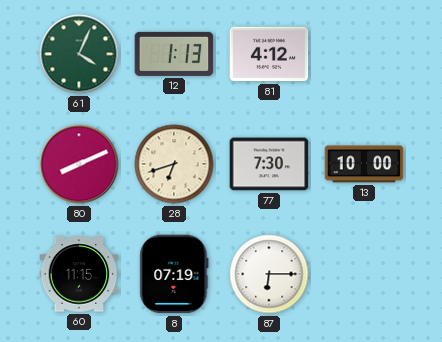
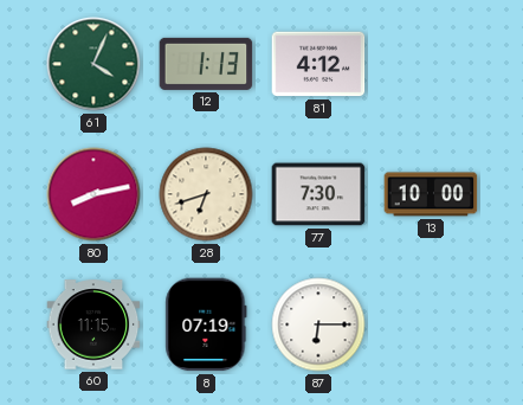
80: 8:11 -> 8:13 (93, 194)
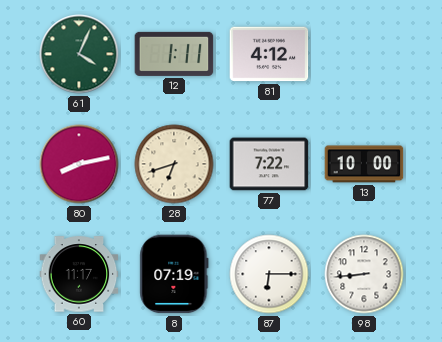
12: 1:13 -> 1:11 (174, 54)
77: 7:30 -> 7:22 (269, 164)
60: 11:15 -> 11:17 (79, 274)
98: none -> 8:44 (364, 274)
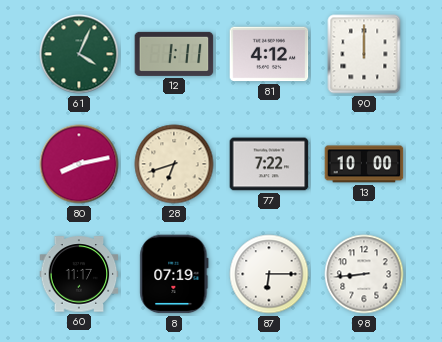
90: none -> 12:00 (364, 54)
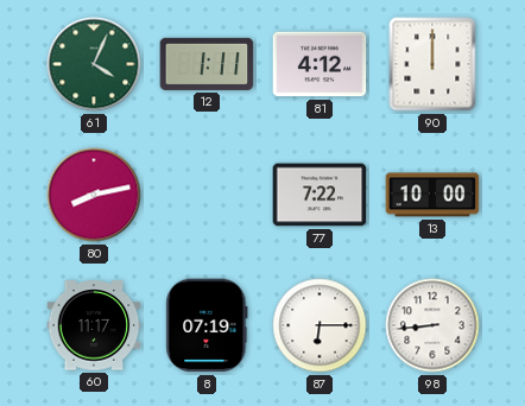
28: 6:42 -> none (174, 164)
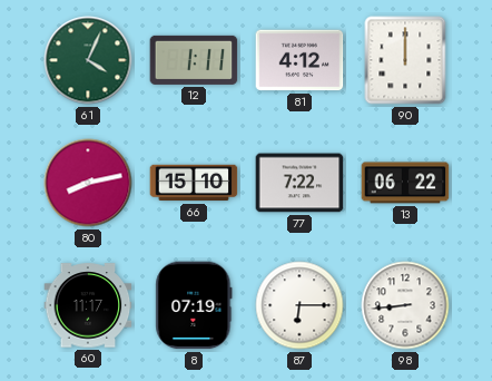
66: none -> 15:10 (194, 183)
13: 10:00 -> 06:22 (405, 183)
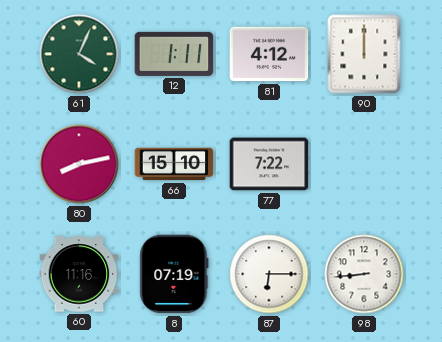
13: 06:22 -> none (405, 183)
60: 11:17 -> 11:16 (79, 274)
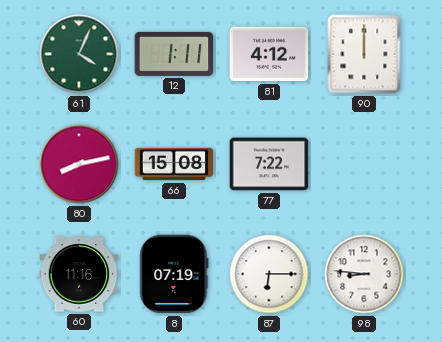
66: 15:10 -> 15:08 (174, 164)
98: 8:44 -> 8:46 (364, 274)
